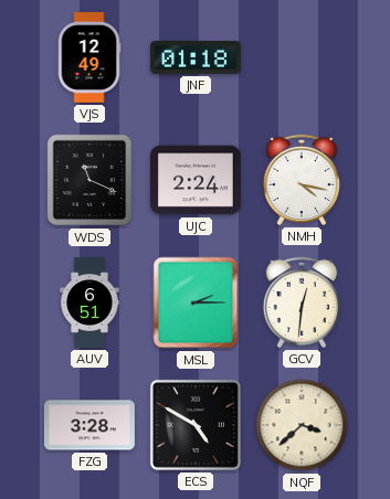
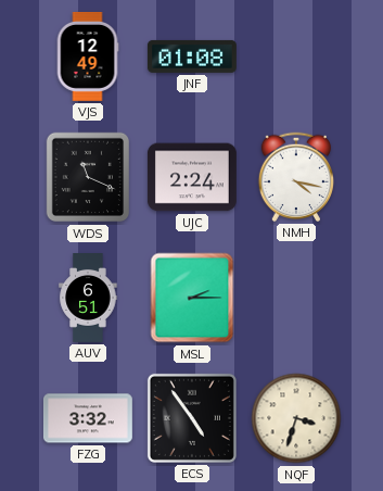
JNF: 01:18 -> 01:08 (192, 56)
GCV: 12:31 -> none (301, 302)
FZG: 3:28 -> 3:32 (88, 418)
ECS: 4:50 -> 4:54 (192, 418)
NQF: 3:38 -> 3:33 (296, 418)
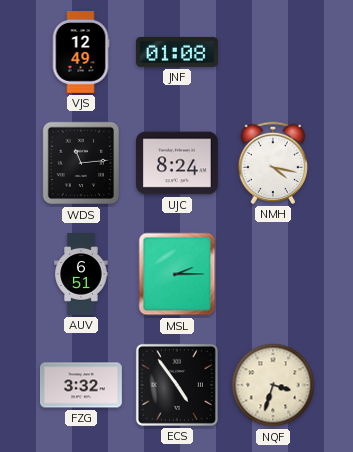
WDS: 11:19 -> 11:14 (80, 163)
UJC: 2:24 -> 8:24 (177, 163)
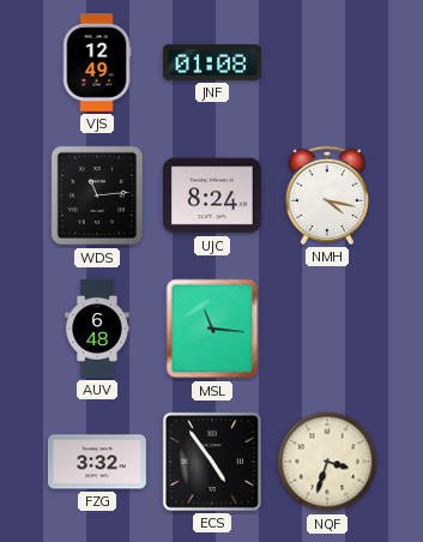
AUV: 6:51 -> 6:48 (97, 330)
MSL: 2:15 -> 11:16 (212, 329)
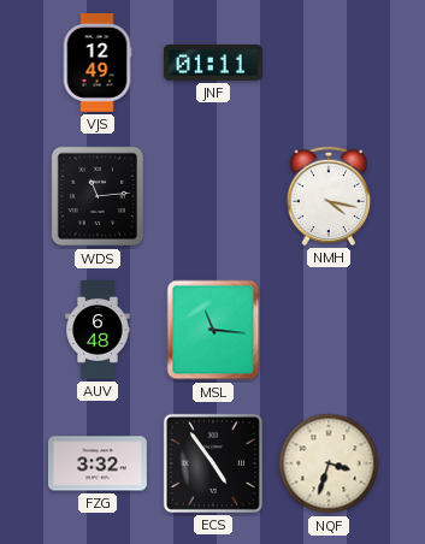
JNF: 01:08 -> 01:11 (213, 63)
UJC: 8:24 -> none (212, 195)
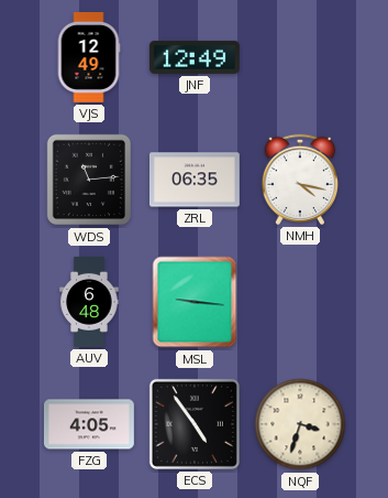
JNF: 01:11 -> 12:49 (195, 57)
ZRL: none -> 06:35 (195, 180)
MSL: 11:16 -> 9:16 (195, 302)
FZG: 3:32 -> 4:05 (89, 424)
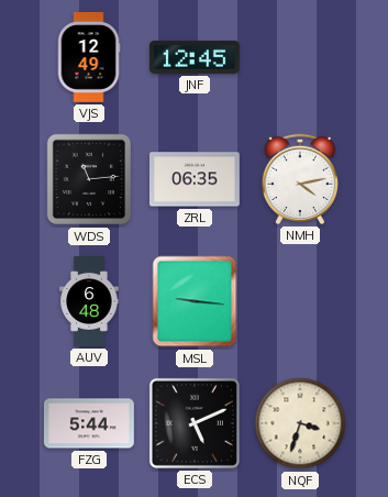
JNF: 12:49 -> 12:45 (195, 57)
NMH: 4:17 -> 4:13 (299, 179)
FZG: 4:05 -> 5:44 (89, 423)
ECS: 4:54 -> 5:11 (195, 423)
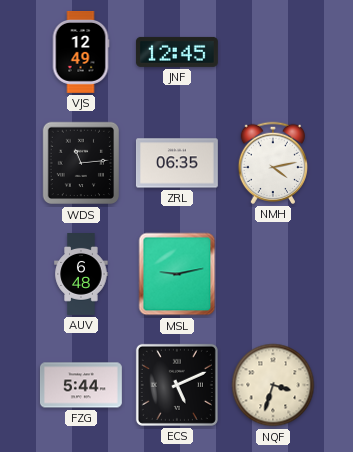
MSL: 9:16 -> 9:13 (177, 274)
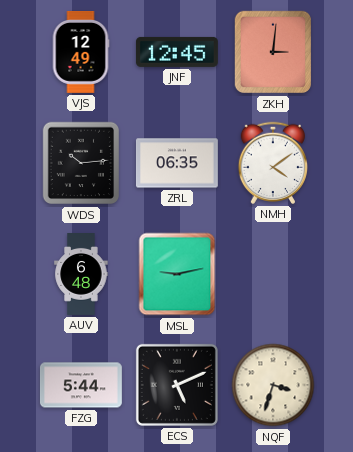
ZKH: none -> 3:01 (272, 52)
WDS: 11:14 -> 10:14 (80, 163)
NMH: 4:13 -> 4:09 (272, 163)
